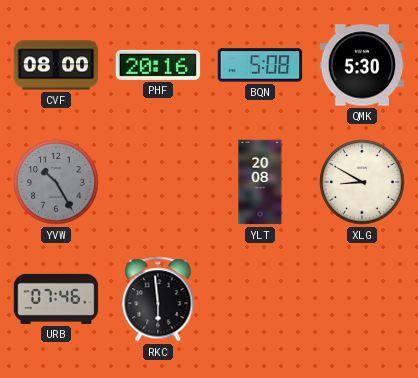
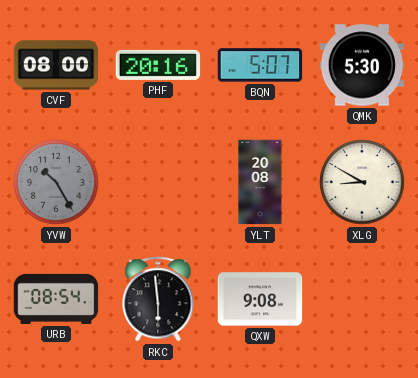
BQN: 5:08 -> 5:07 (260, 65)
URB: 07:46 -> 08:54 (56, 299)
QXW: none -> 9:08 (260, 299)
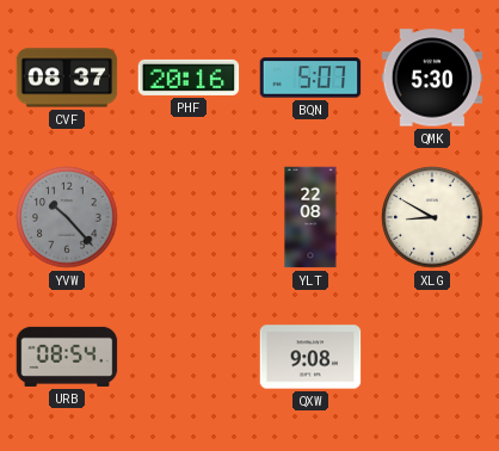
CVF: 08:00 -> 08:37 (67, 78)
YVW: 10:25 -> 10:23 (67, 217)
YLT: 20:08 -> 22:08 (310, 217)
RKC: 5:59 -> none (158, 299)
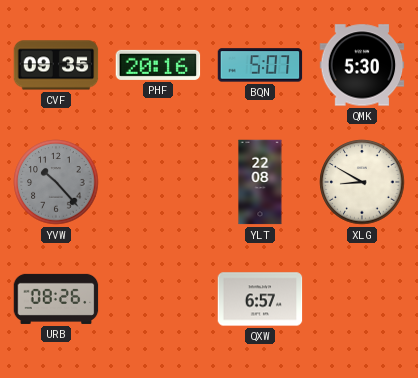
CVF: 08:37 -> 09:35 (56, 65)
URB: 08:54 -> 08:26 (56, 299)
QXW: 9:08 -> 6:57 (260, 299)
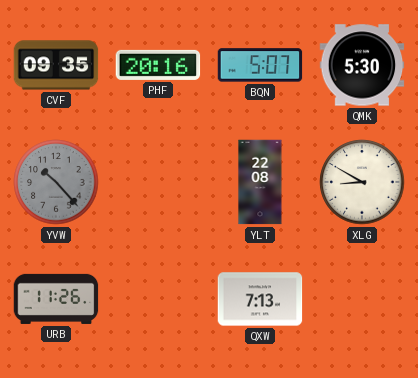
URB: 08:26 -> 11:26 (56, 299)
QXW: 6:57 -> 7:13 (260, 299)
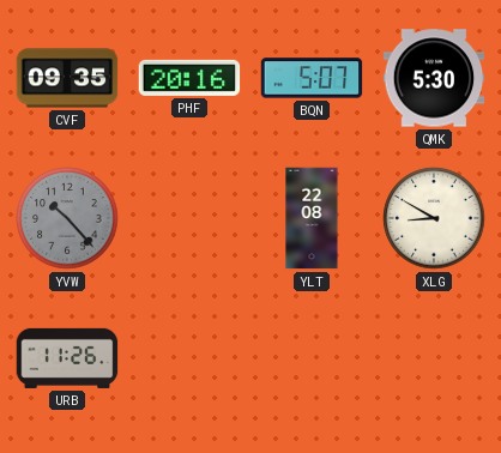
QXW: 7:13 -> none (260, 299)
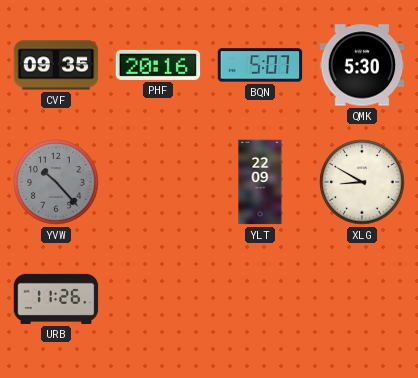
YLT: 22:08 -> 22:09 (260, 182)
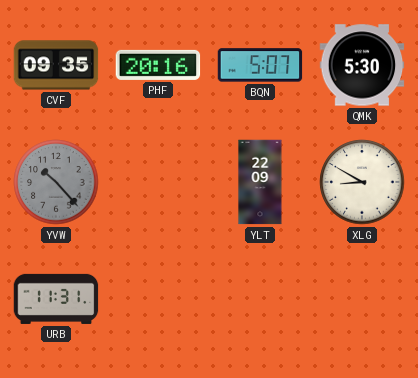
URB: 11:26 -> 11:31 (56, 299)
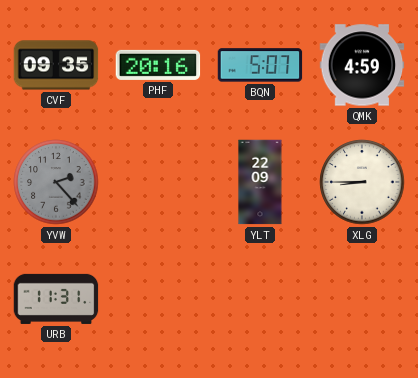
QMK: 5:30 -> 4:59 (362, 65)
YVW: 10:23 -> 2:23 (56, 182)
XLG: 8:50 -> 8:45 (362, 182)
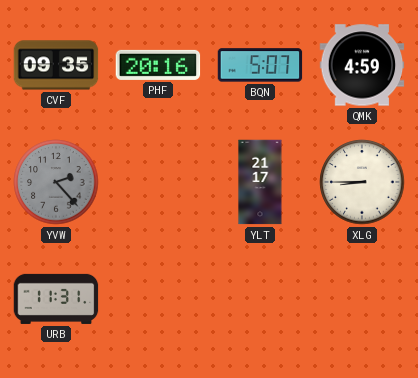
YLT: 22:09 -> 21:17 (260, 182)
